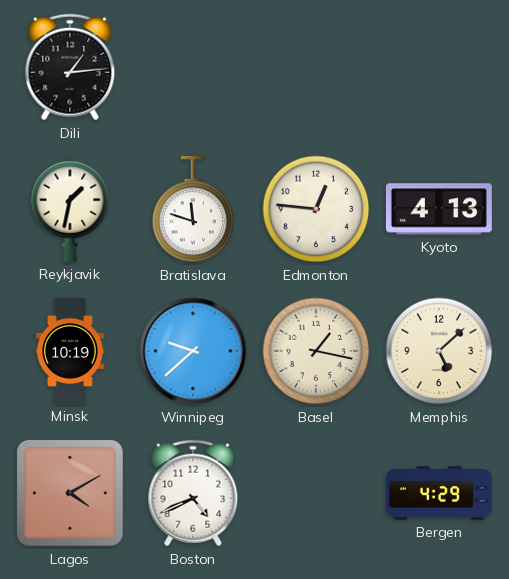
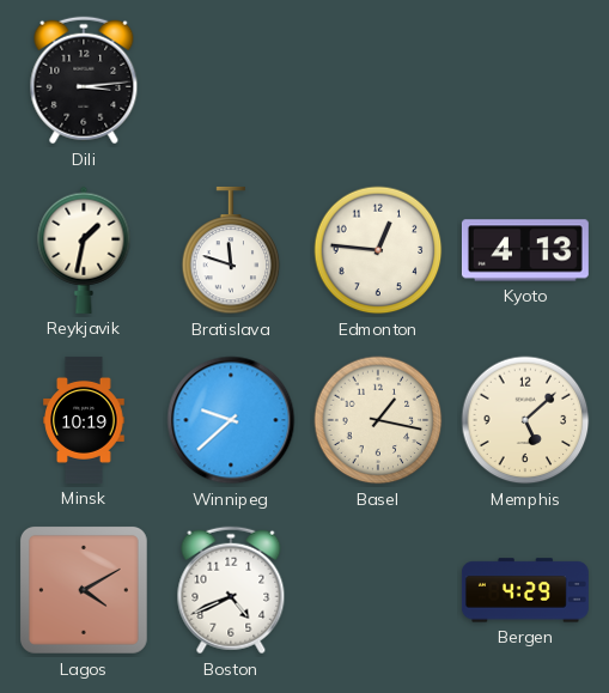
Dili: 1:14 -> 3:14 (84, 80)
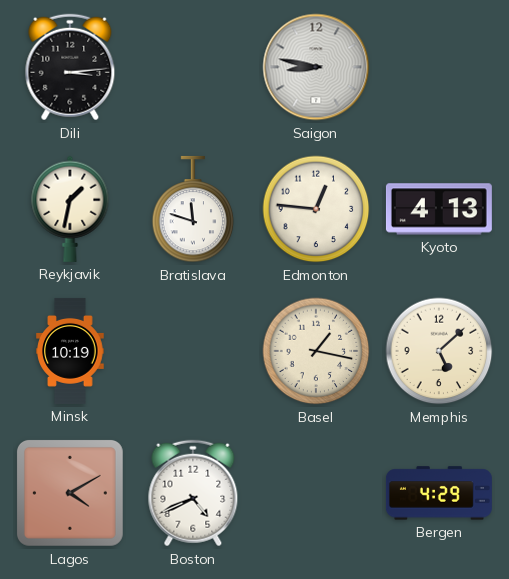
Saigon: none -> 8:47 (316, 67)
Winnipeg: 9:38 -> none (231, 420)
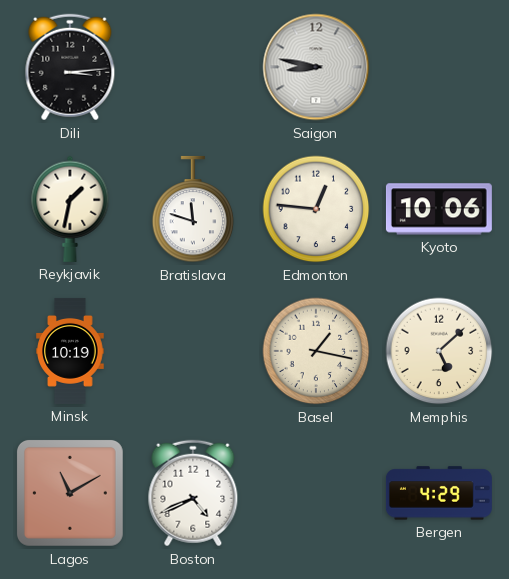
Kyoto: 4:13 -> 10:06 (439, 209)
Lagos: 4:10 -> 11:10 (70, 493)
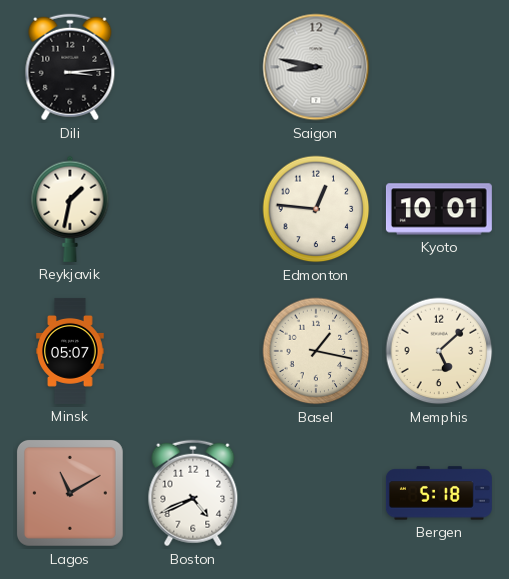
Bratislava: 11:48 -> none (193, 209)
Kyoto: 10:06 -> 10:01 (439, 209)
Minsk: 10:19 -> 05:07 (70, 351)
Bergen: 4:29 -> 5:18 (439, 493)
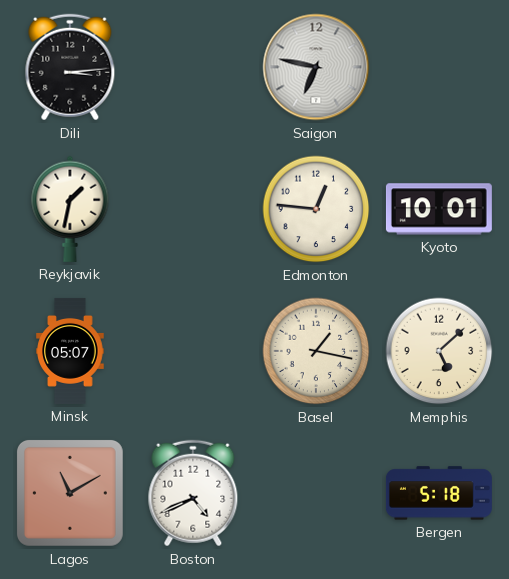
Saigon: 8:47 -> 6:47 (316, 67)
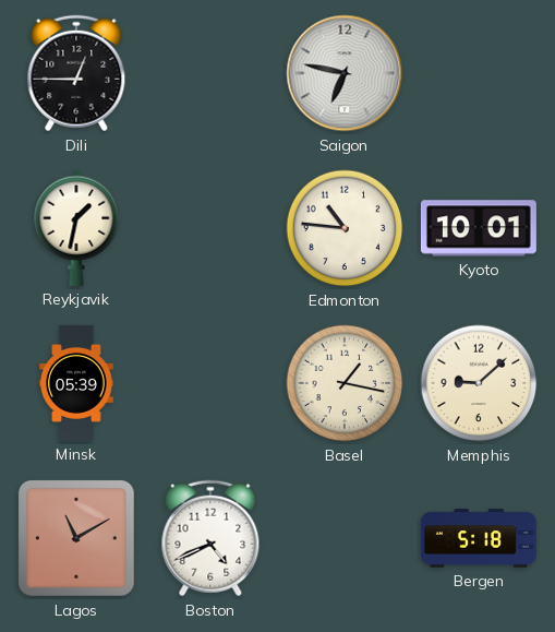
Dili: 3:14 -> 12:45 (76, 73)
Edmonton: 12:46 -> 10:46 (345, 228)
Minsk: 05:07 -> 05:39 (76, 383)
Memphis: 5:08 -> 9:08 (479, 383)
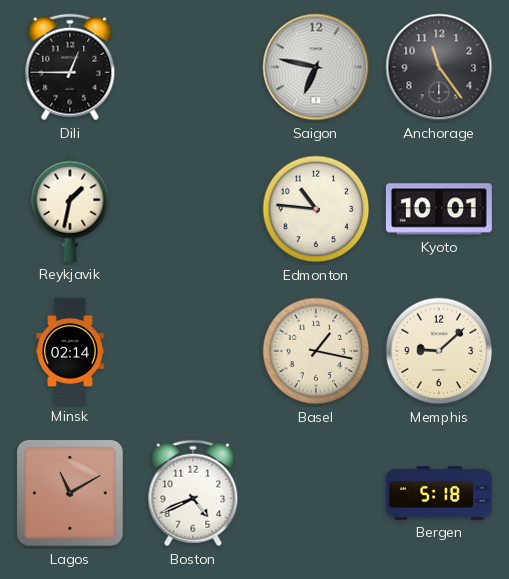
Anchorage: none -> 11:24 (439, 67)
Minsk: 05:39 -> 02:14 (70, 351)
